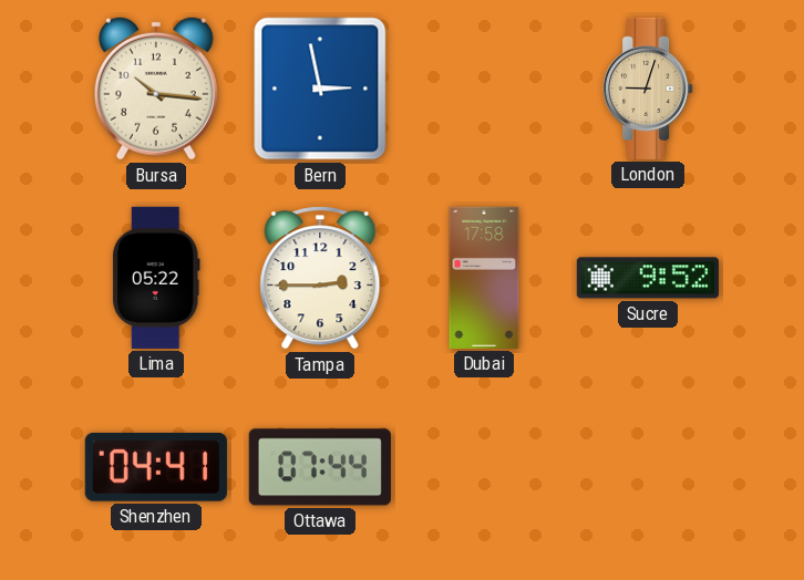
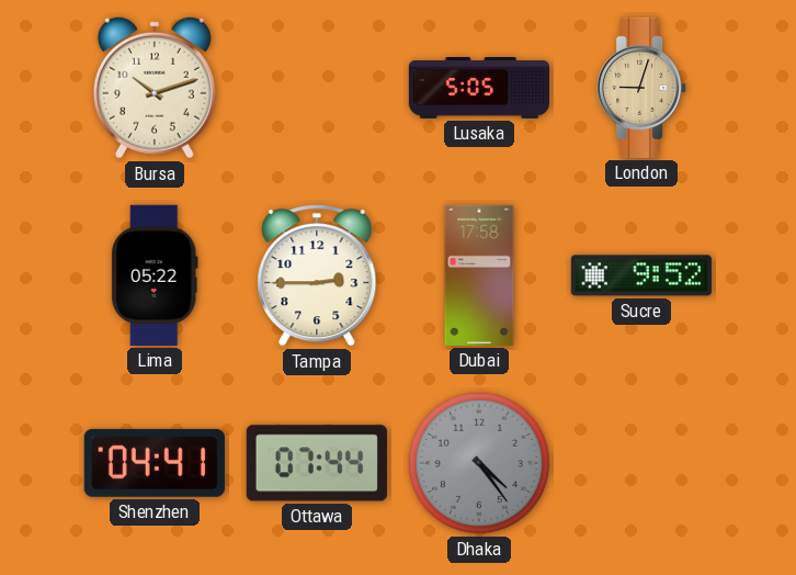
Bursa: 10:16 -> 10:12 (155, 88)
Bern: 2:58 -> none (320, 89)
Lusaka: none -> 5:05 (478, 89)
Dhaka: none -> 4:24 (479, 463)
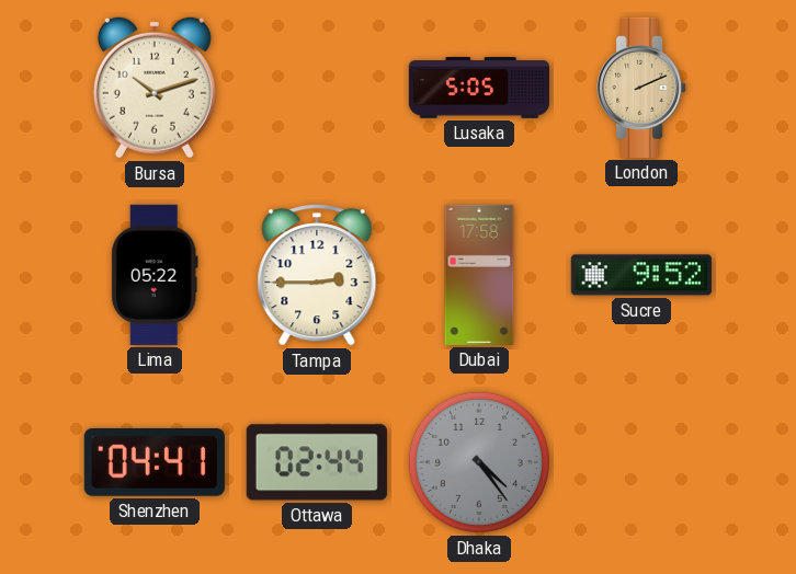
London: 9:03 -> 2:11 (641, 88)
Ottawa: 07:44 -> 02:44 (317, 462)
